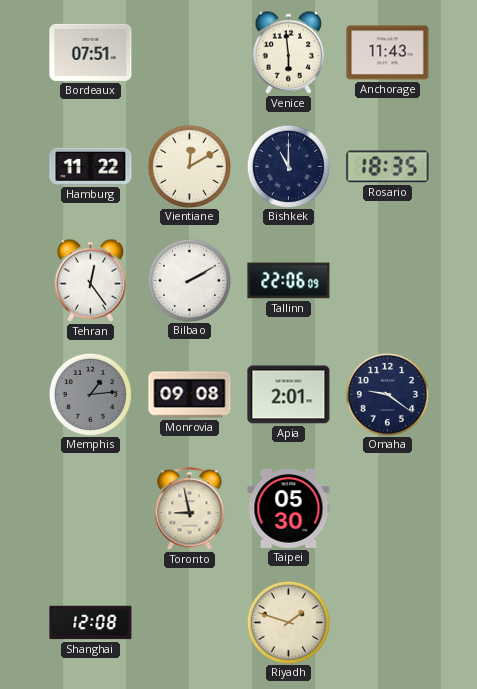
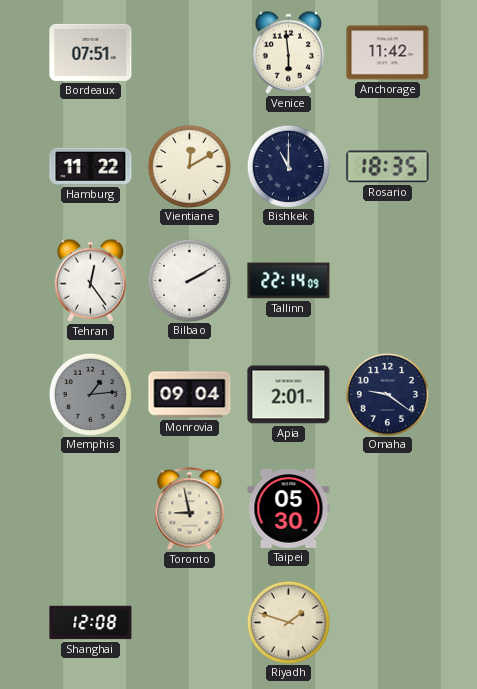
Anchorage: 11:43 -> 11:42 (388, 53)
Tallinn: 22:06 -> 22:14 (289, 281)
Monrovia: 09:08 -> 09:04 (190, 395)
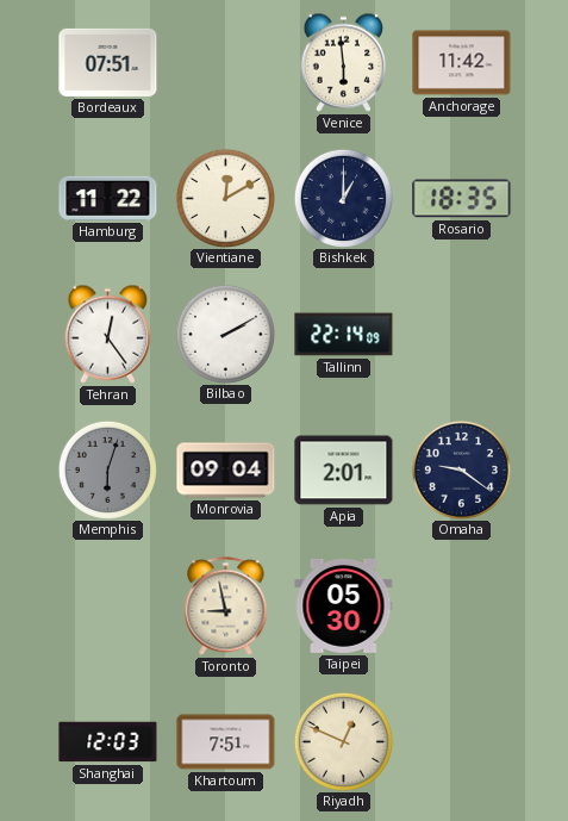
Bishkek: 11:00 -> 1:00 (343, 198)
Memphis: 1:14 -> 6:03 (107, 469)
Shanghai: 12:08 -> 12:03 (108, 742)
Khartoum: none -> 7:51 (226, 742)
Riyadh: 1:48 -> 12:49 (343, 741)
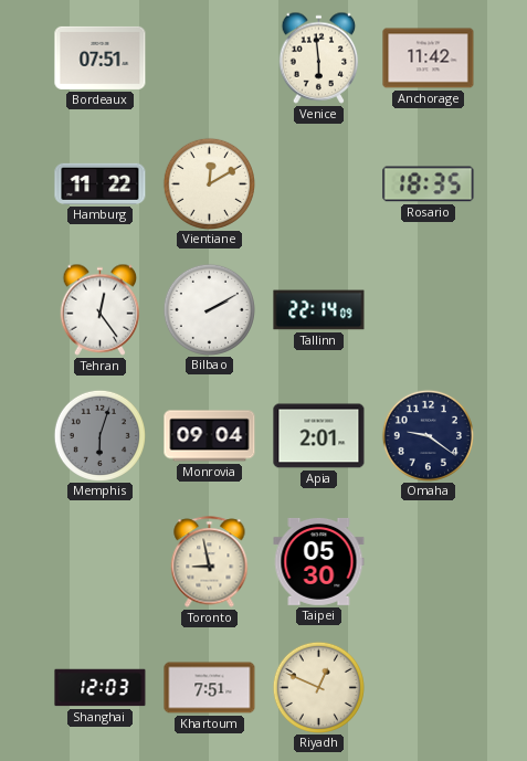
Bishkek: 1:00 -> none (343, 198)
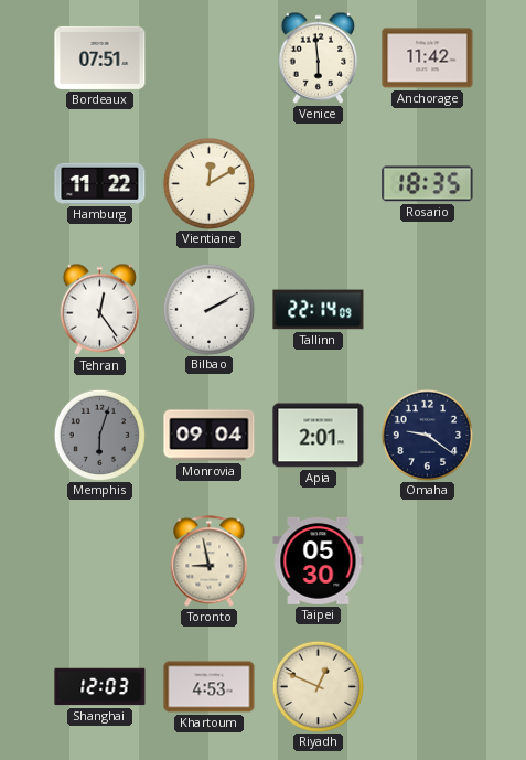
Khartoum: 7:51 -> 4:53 (210, 687)
